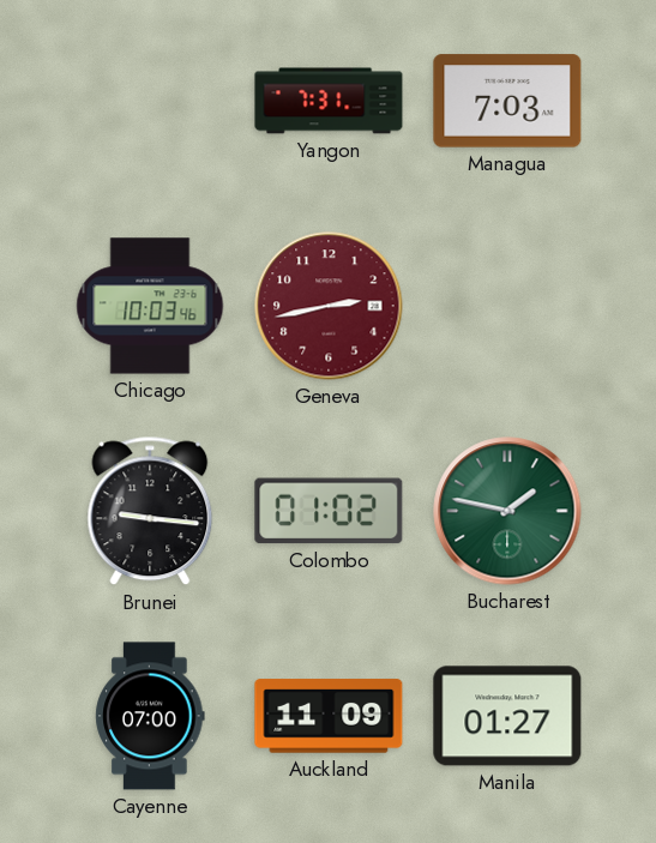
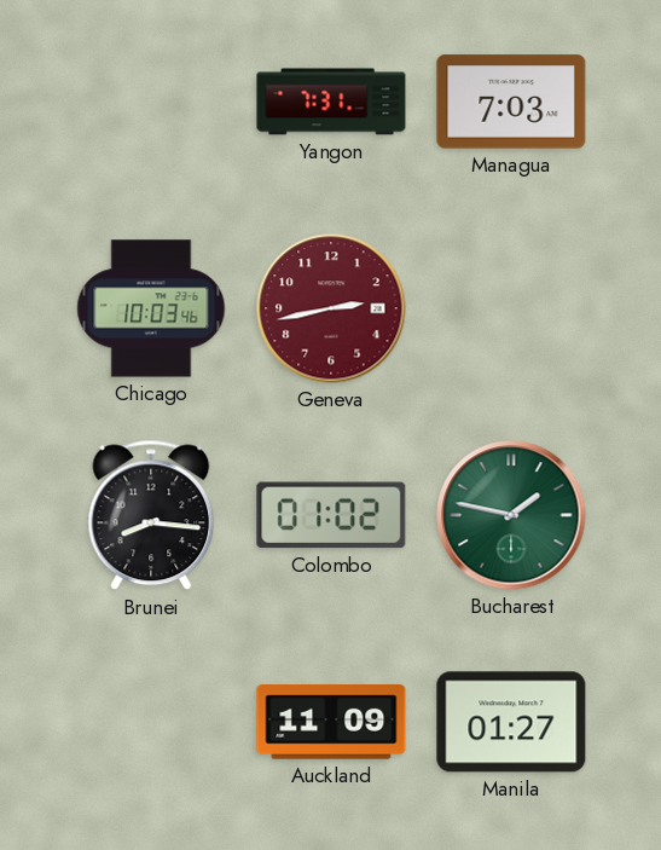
Brunei: 9:16 -> 8:16 (151, 515)
Cayenne: 07:00 -> none (150, 716)
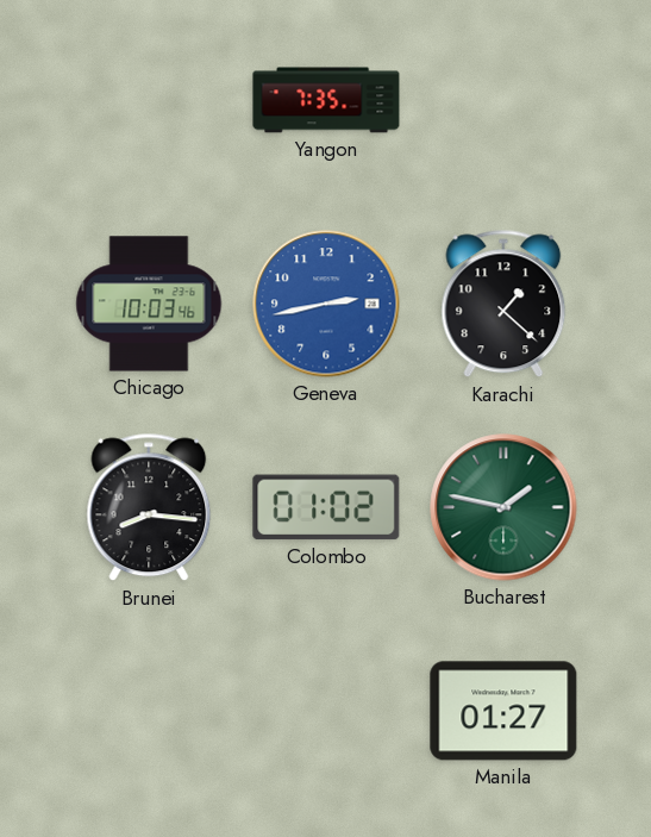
Yangon: 7:31 -> 7:35 (326, 100)
Managua: 7:03 -> none (511, 102)
Geneva dial: burgundy -> blue (326, 304)
Karachi: none -> 1:22 (503, 304)
Auckland: 11:09 -> none (331, 722)
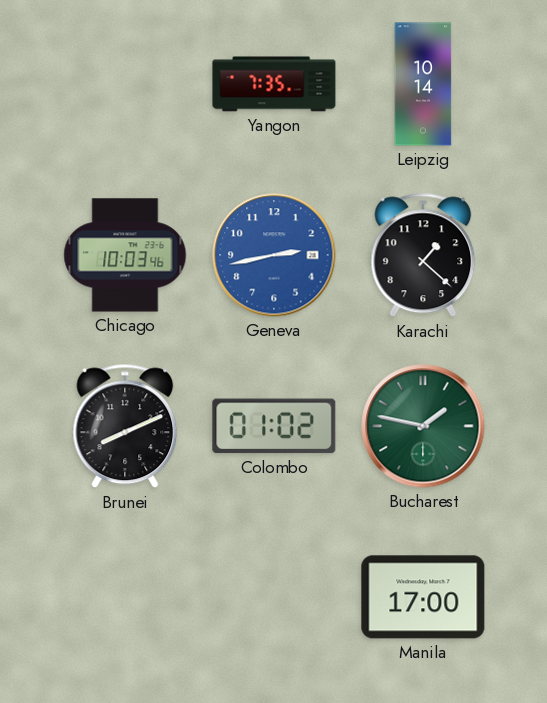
Leipzig: none -> 10:14 (423, 84)
Brunei: 8:16 -> 8:11 (125, 426)
Manila: 01:27 -> 17:00 (423, 597)
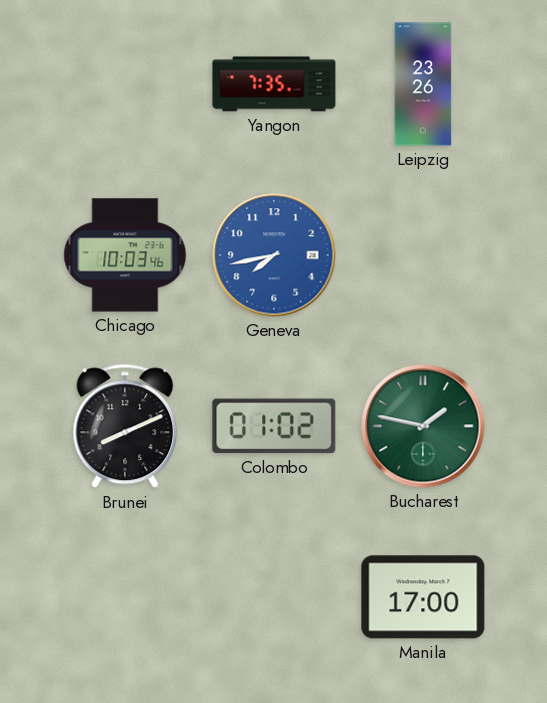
Leipzig: 10:14 -> 23:26 (423, 84)
Geneva: 2:43 -> 7:43 (274, 255)
Karachi: 1:22 -> none (423, 255)
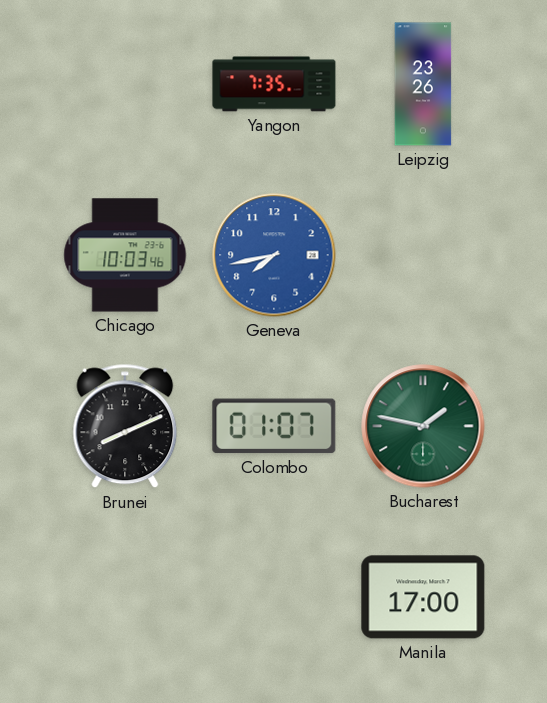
Colombo: 01:02 -> 01:07 (274, 426)
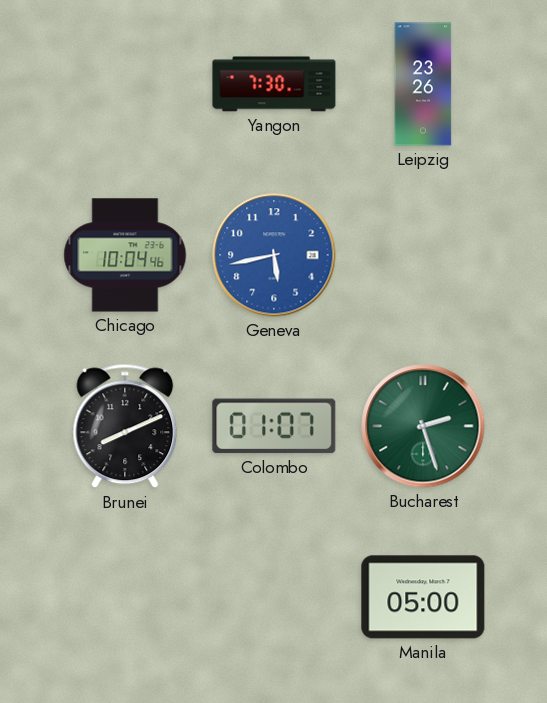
Yangon: 7:35 -> 7:30 (274, 84)
Chicago: 10:03 -> 10:04 (125, 255)
Geneva: 7:43 -> 5:43 (274, 255)
Bucharest: 1:47 -> 2:27 (423, 426)
Manila: 17:00 -> 05:00 (423, 597)
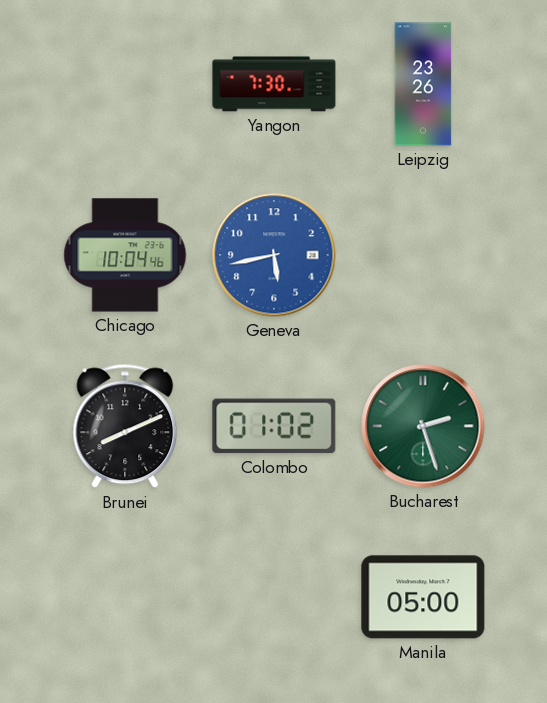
Colombo: 01:07 -> 01:02 (274, 426)
